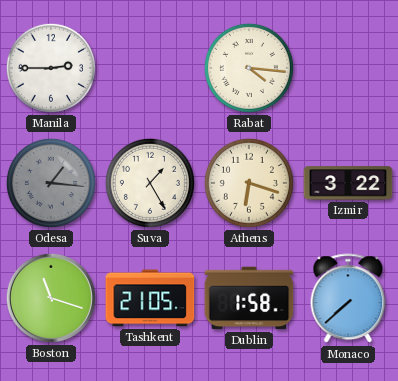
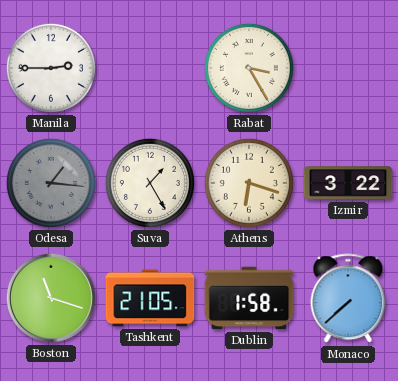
Rabat: 4:16 -> 3:25 (249, 68)
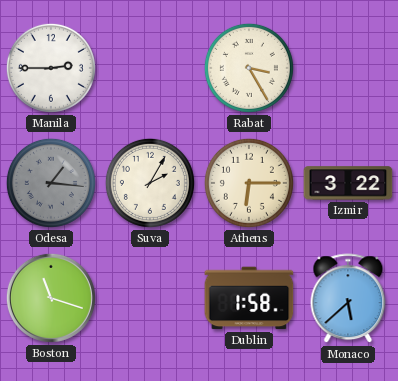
Suva: 1:25 -> 2:05 (150, 183)
Athens: 6:18 -> 6:15 (249, 183)
Tashkent: 21:05 -> none (150, 298)
Monaco: 7:38 -> 5:38 (348, 299)
